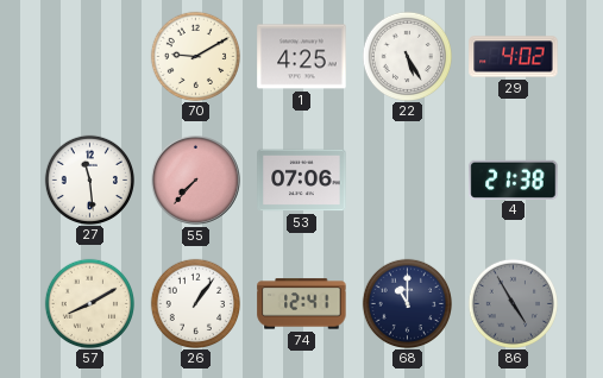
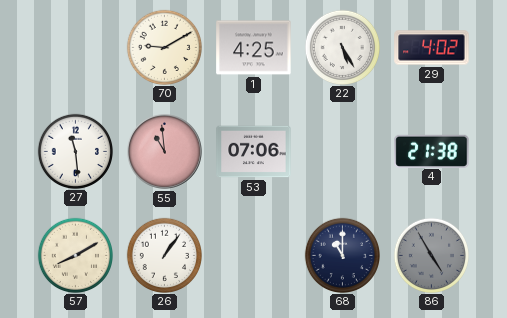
55: 7:37 -> 10:59 (165, 152)
74: 12:41 -> none (302, 304)
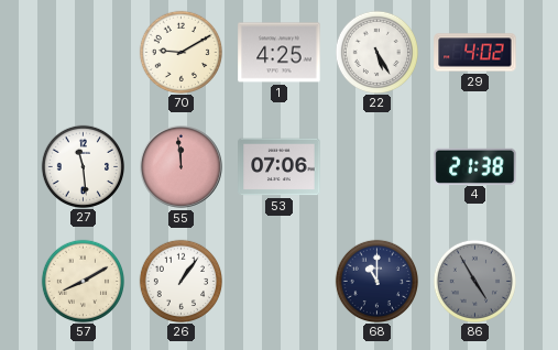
55: 10:59 -> 11:59 (182, 167)
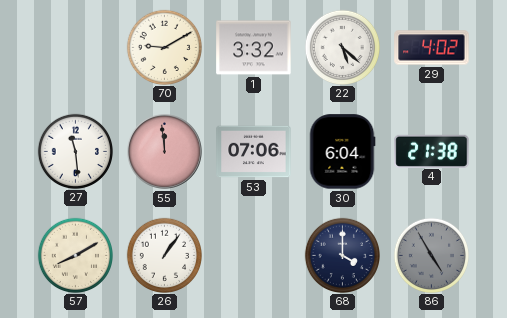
1: 4:25 -> 3:32 (254, 48)
22: 5:25 -> 5:22 (342, 47)
30: none -> 6:04 (342, 152)
68: 11:00 -> 4:00 (342, 255)
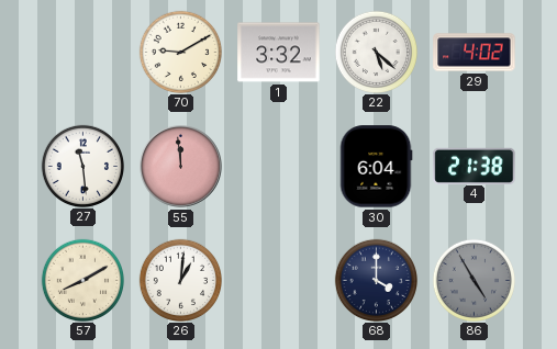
53: 07:06 -> none (254, 152)
26: 1:06 -> 1:01 (180, 280)
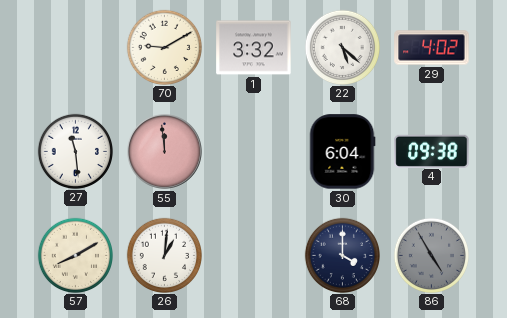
4: 21:38 -> 09:38 (432, 151)
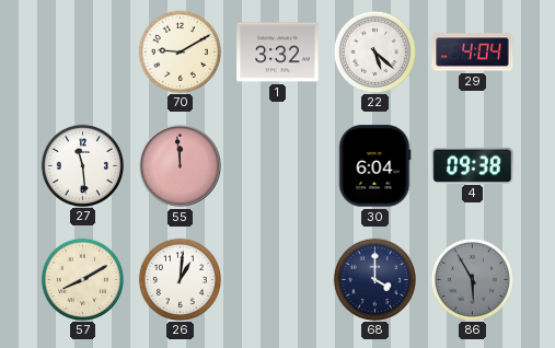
29: 4:02 -> 4:04 (473, 53)
86: 4:55 -> 5:55 (472, 279)
